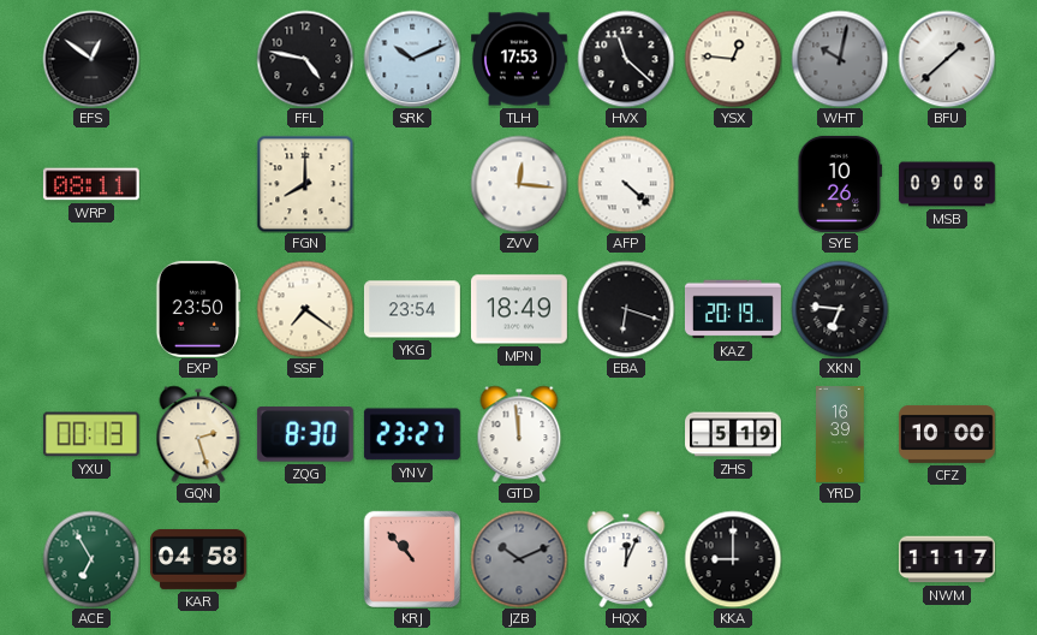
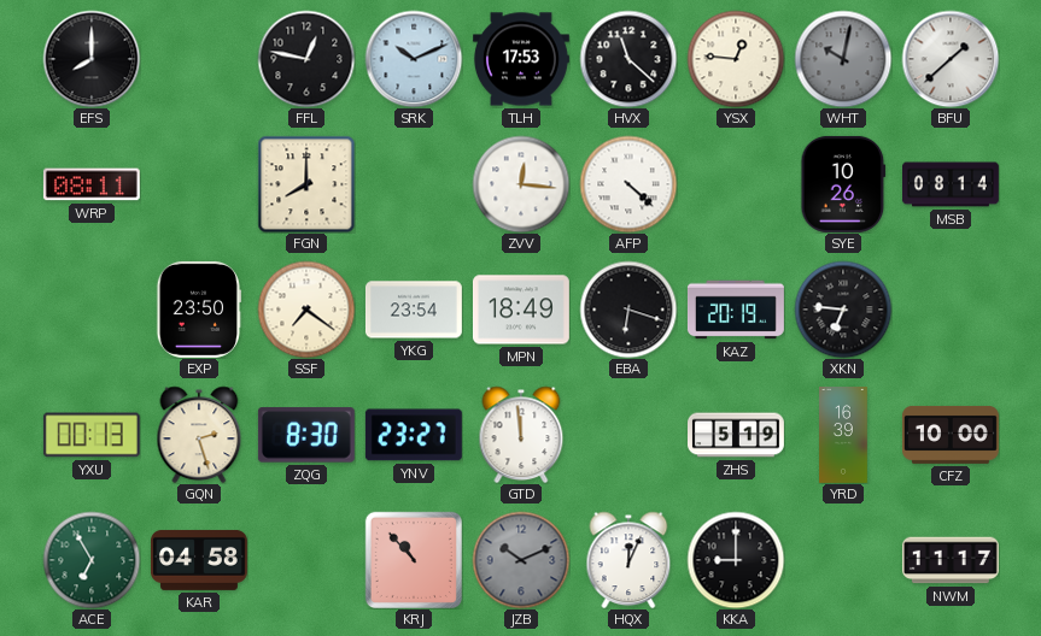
EFS: 12:51 -> 8:00 (92, 59)
FFL: 4:47 -> 12:47 (306, 59)
MSB: 09:08 -> 08:14 (952, 184)
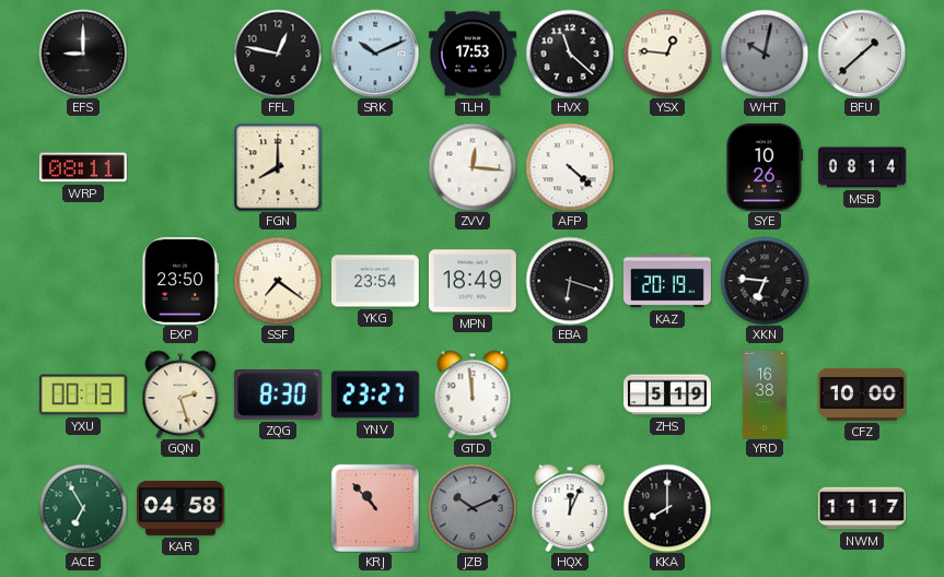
EFS: 8:00 -> 9:00 (83, 54)
YRD: 16:39 -> 16:38 (765, 396)
KKA: 9:00 -> 8:00 (667, 508)
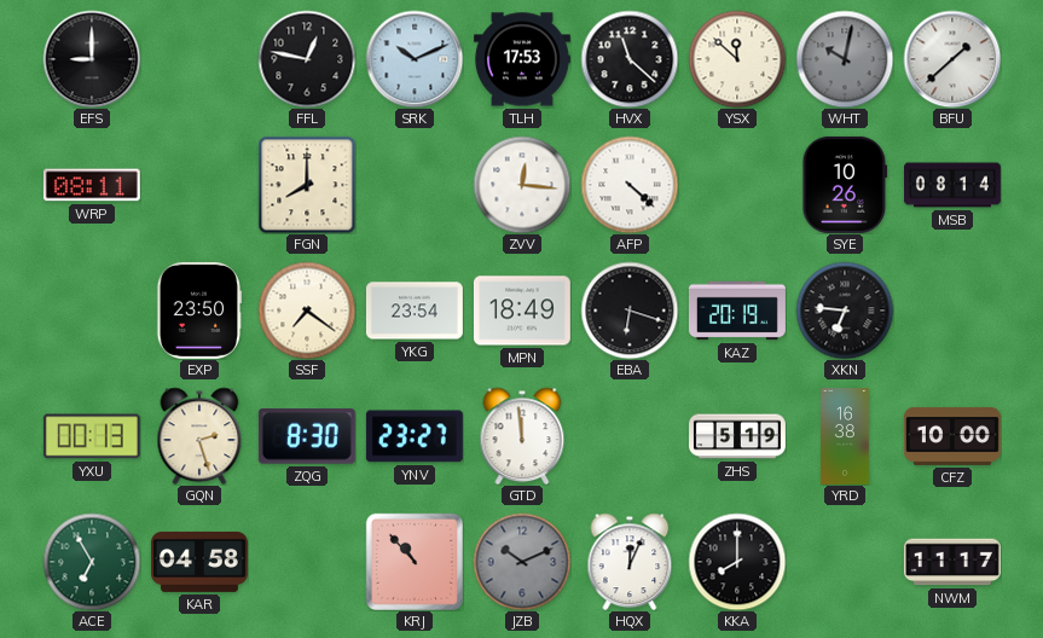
YSX: 12:46 -> 11:52 (737, 59)
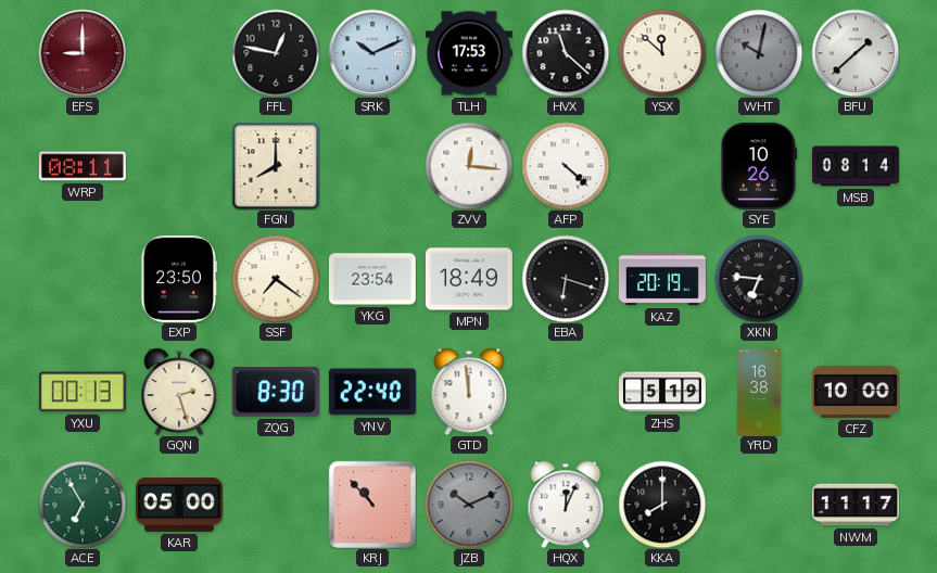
EFS dial: black -> burgundy (83, 53)
YNV: 23:27 -> 22:40 (372, 392)
KAR: 04:58 -> 05:00 (179, 505)
